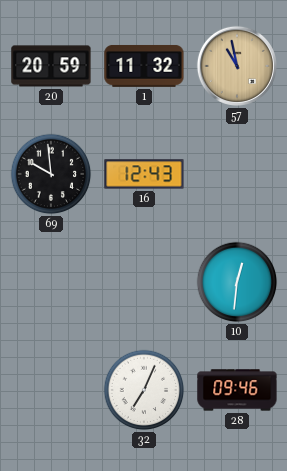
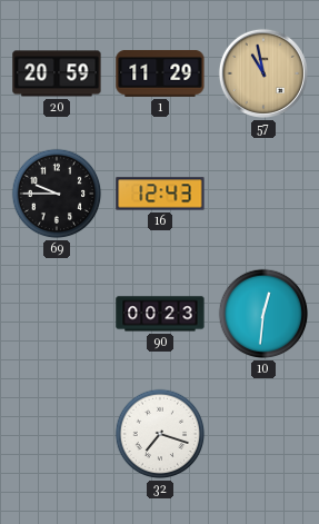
1: 11:32 -> 11:29 (160, 73)
69: 9:59 -> 9:45 (57, 194)
90: none -> 00:23 (160, 314)
32: 7:04 -> 7:18 (160, 434)
28: 09:46 -> none (237, 390)
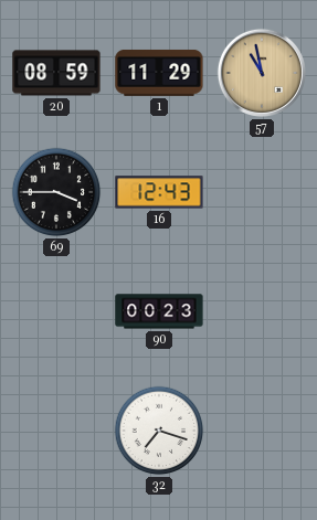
20: 20:59 -> 08:59 (56, 73)
69: 9:45 -> 3:45 (56, 192)
10: 12:31 -> none (263, 314)
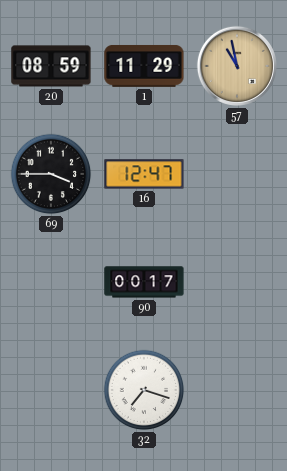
16: 12:43 -> 12:47 (144, 174)
90: 00:23 -> 00:17 (144, 282)
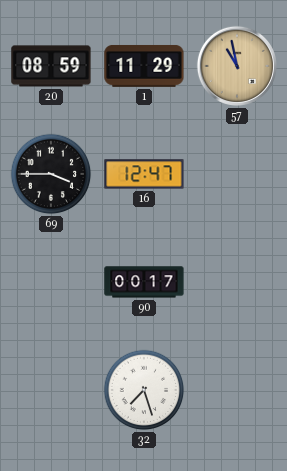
32: 7:18 -> 7:27 (144, 390)
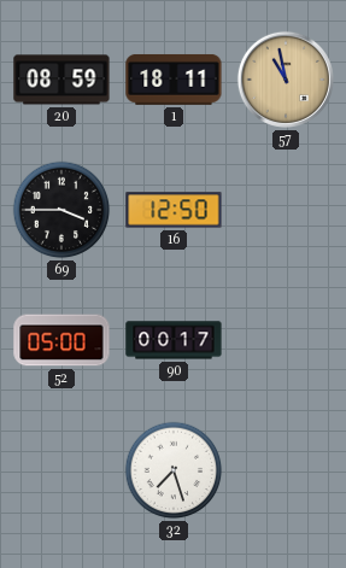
1: 11:29 -> 18:11 (174, 80)
16: 12:47 -> 12:50 (174, 210)
52: none -> 05:00 (61, 340)
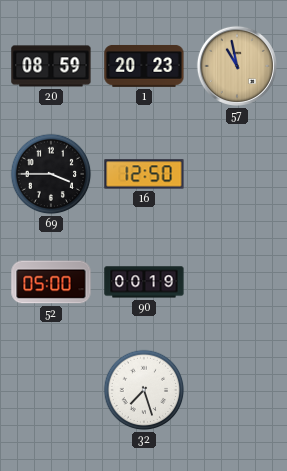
1: 18:11 -> 20:23 (144, 66)
90: 00:17 -> 00:19 (144, 282)
